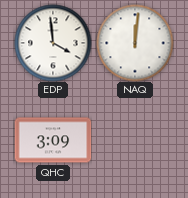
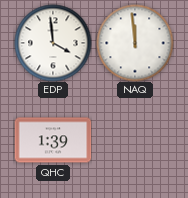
NAQ: 12:01 -> 11:59 (135, 43)
QHC: 3:09 -> 1:39 (53, 140)
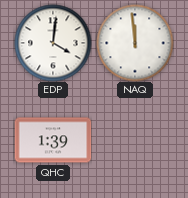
EDP: 3:59 -> 4:01 (53, 43)
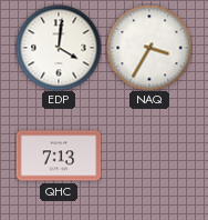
NAQ: 11:59 -> 3:35 (149, 48)
QHC: 1:39 -> 7:13 (59, 156)
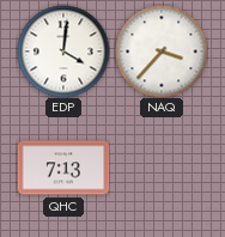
NAQ: 3:35 -> 3:37 (162, 51)
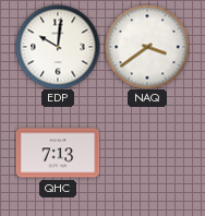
EDP: 4:01 -> 10:01 (58, 47)
NAQ: 3:37 -> 3:39 (147, 47)
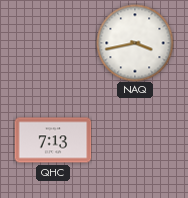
EDP: 10:01 -> none (58, 47)
NAQ: 3:39 -> 3:43 (135, 43)
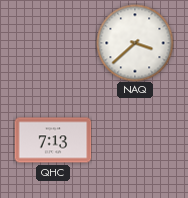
NAQ: 3:43 -> 3:38 (135, 43)
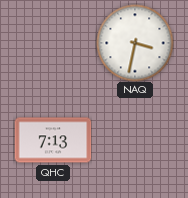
NAQ: 3:38 -> 3:32 (135, 43)
